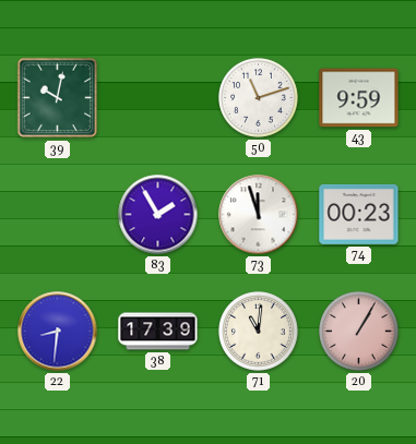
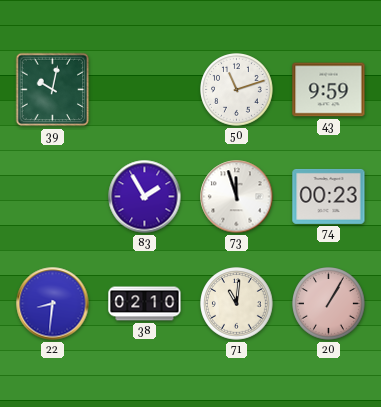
38: 17:39 -> 02:10 (145, 304)
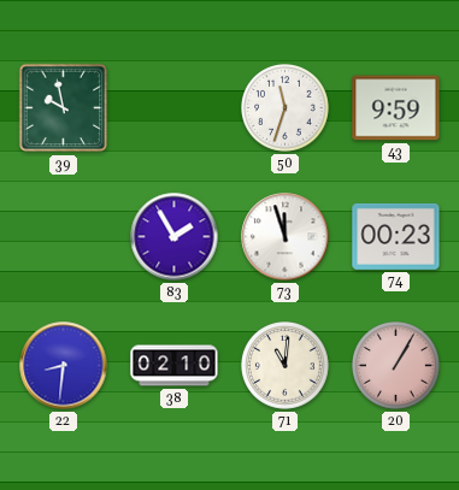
39: 10:02 -> 9:58 (64, 108)
50: 11:12 -> 11:33 (286, 108)
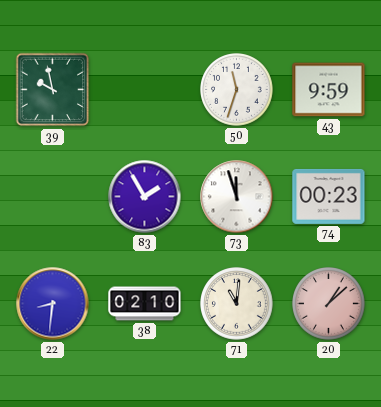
20: 1:05 -> 1:08 (329, 304)
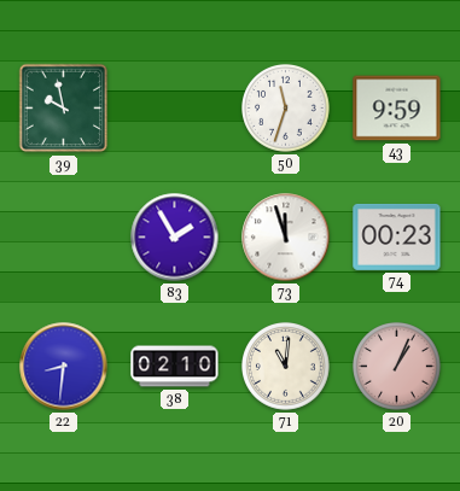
20: 1:08 -> 1:04 (397, 367)
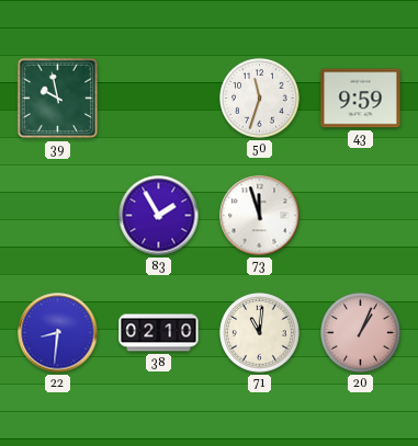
74: 00:23 -> none (397, 236)
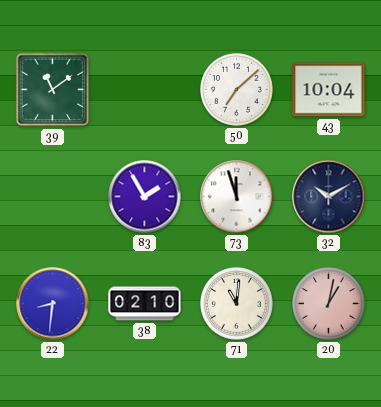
39: 9:58 -> 11:09 (53, 90)
50: 11:33 -> 7:08 (237, 90)
43: 9:59 -> 10:04 (329, 90)
32: none -> 10:10 (329, 197)
20: 1:04 -> 1:02 (329, 304)
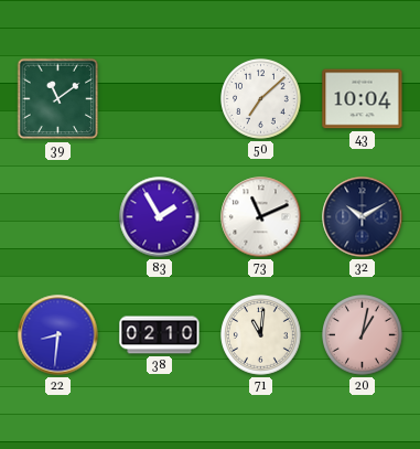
73: 11:57 -> 11:11 (261, 217)
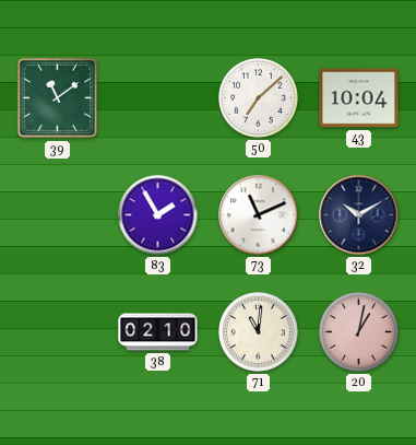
22: 8:31 -> none (58, 335)
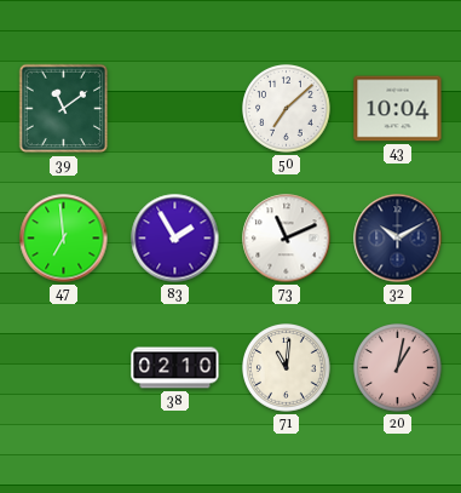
47: none -> 6:59 (64, 239)
